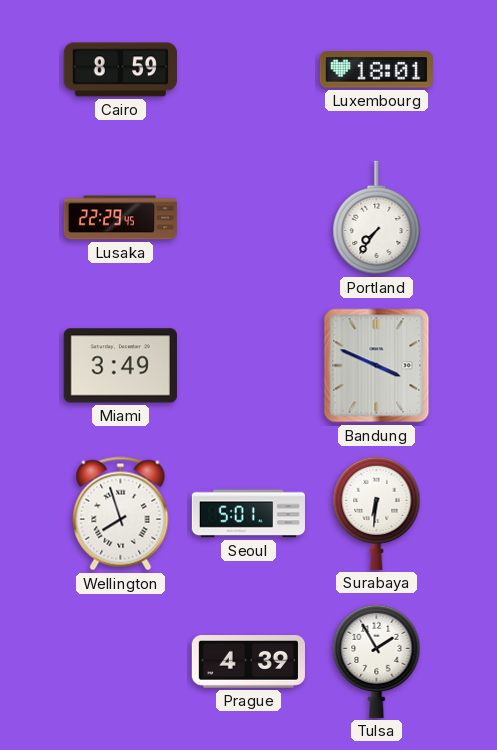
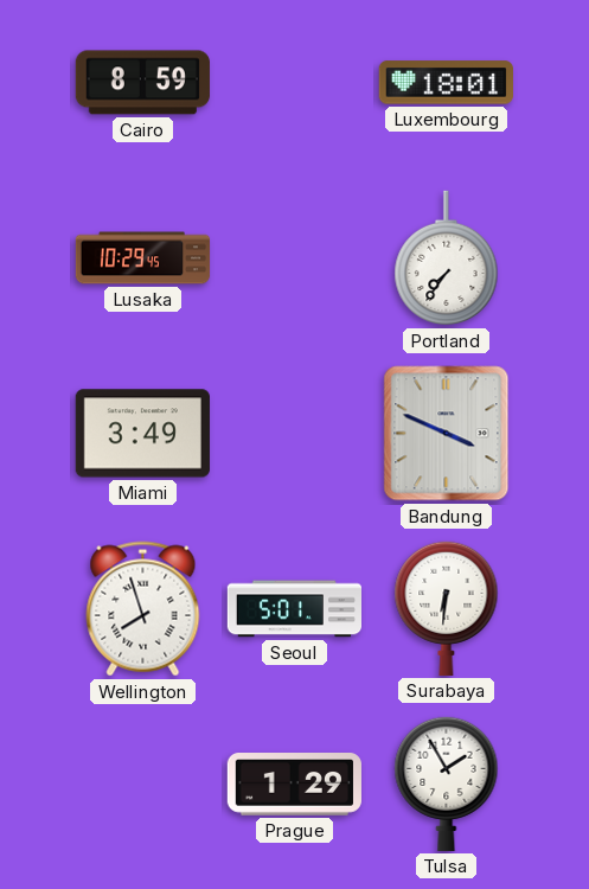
Lusaka: 22:29 -> 10:29 (143, 258)
Prague: 4:39 -> 1:29 (294, 785)
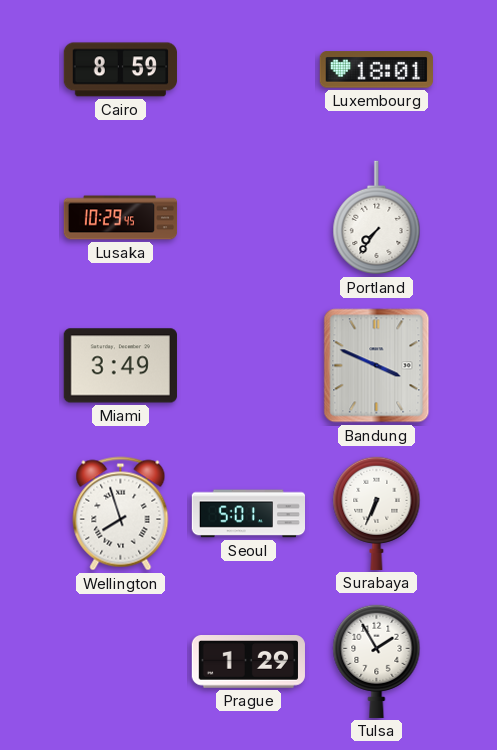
Surabaya: 6:31 -> 6:34 (377, 513)
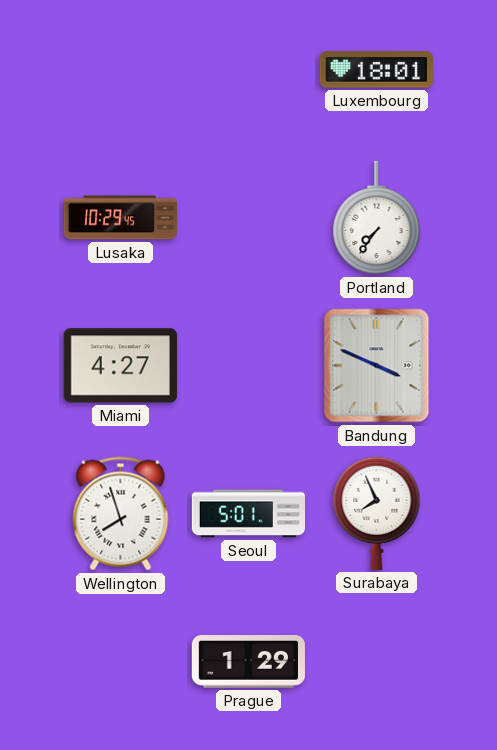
Cairo: 8:59 -> none (120, 70)
Miami: 3:49 -> 4:27 (120, 366)
Surabaya: 6:34 -> 7:56 (377, 513)
Tulsa: 1:55 -> none (377, 661)
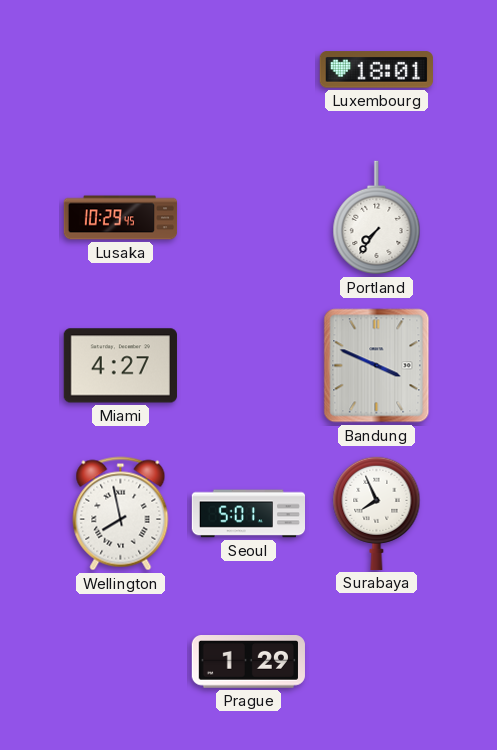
Wellington: 7:57 -> 7:58 (121, 514)
